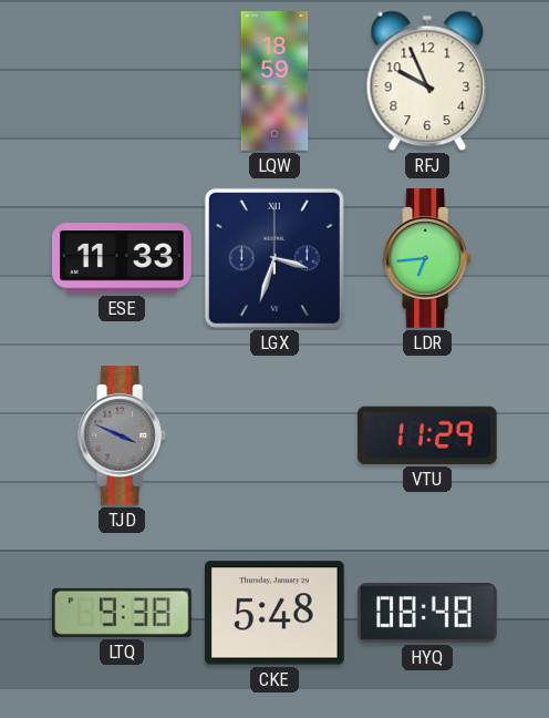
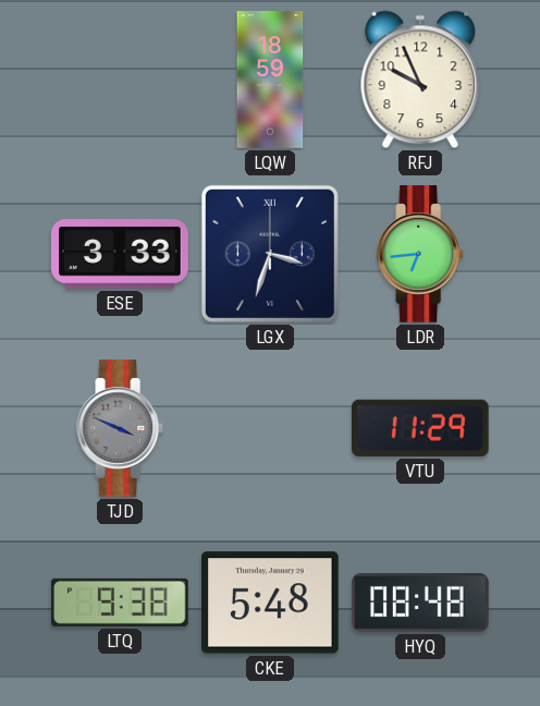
ESE: 11:33 -> 3:33 (120, 254)
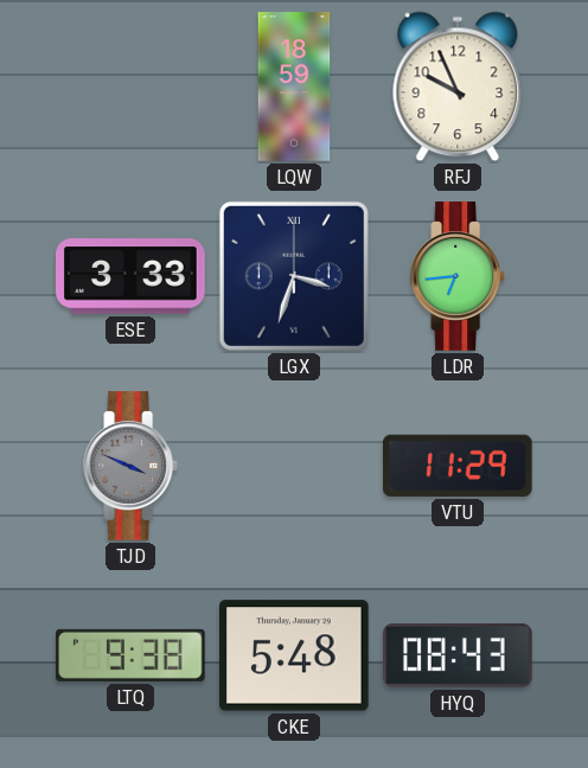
HYQ: 08:48 -> 08:43 (458, 657)
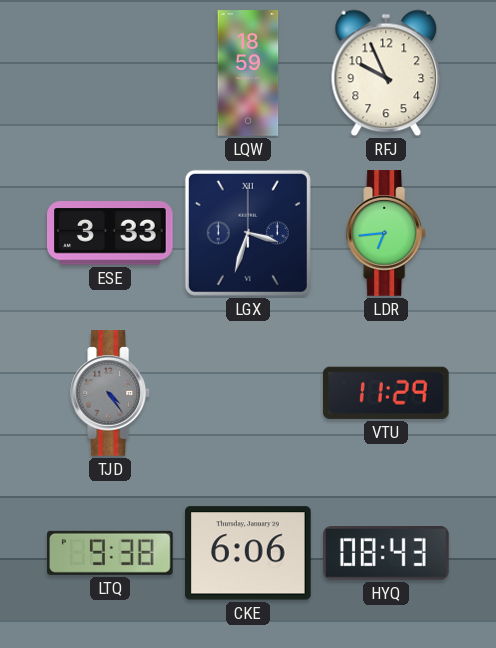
TJD: 3:49 -> 4:24 (111, 393)
CKE: 5:48 -> 6:06 (249, 553)
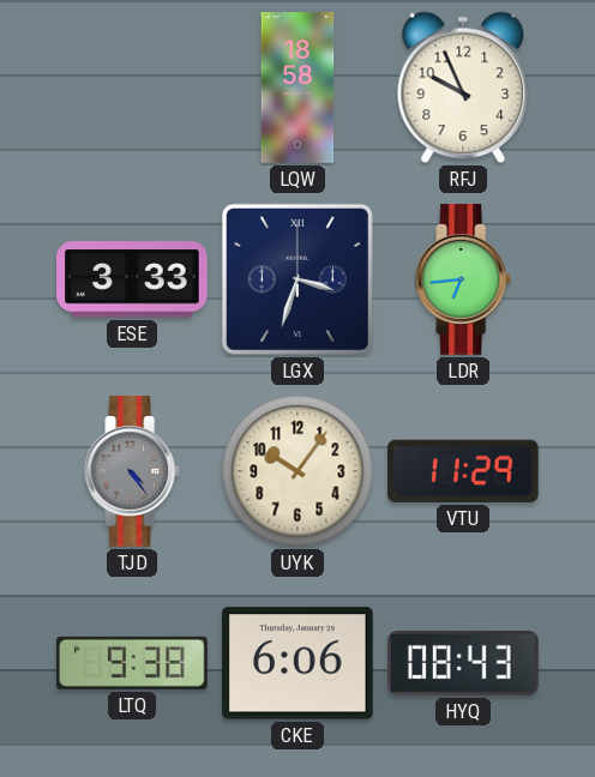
LQW: 18:59 -> 18:58 (297, 88)
UYK: none -> 10:06 (297, 471)
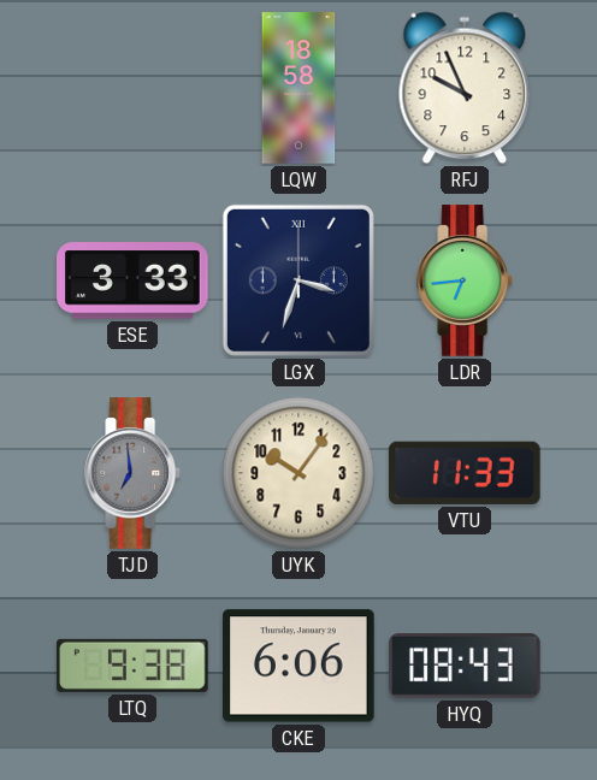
TJD: 4:24 -> 6:59 (134, 473)
VTU: 11:29 -> 11:33 (465, 473)
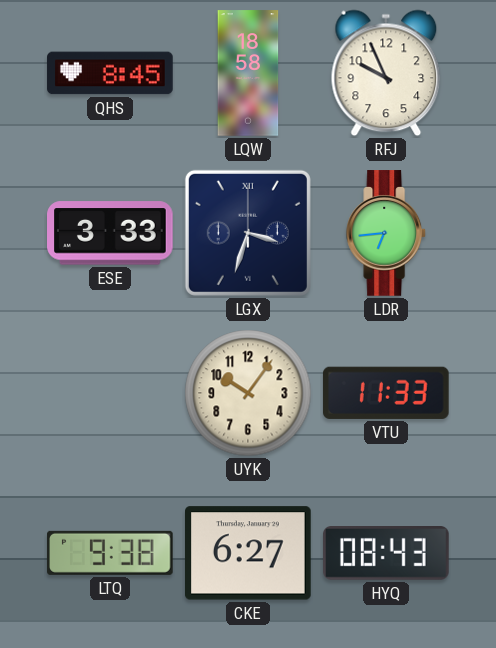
QHS: none -> 8:45 (110, 73)
TJD: 6:59 -> none (134, 473)
CKE: 6:06 -> 6:27 (249, 553)
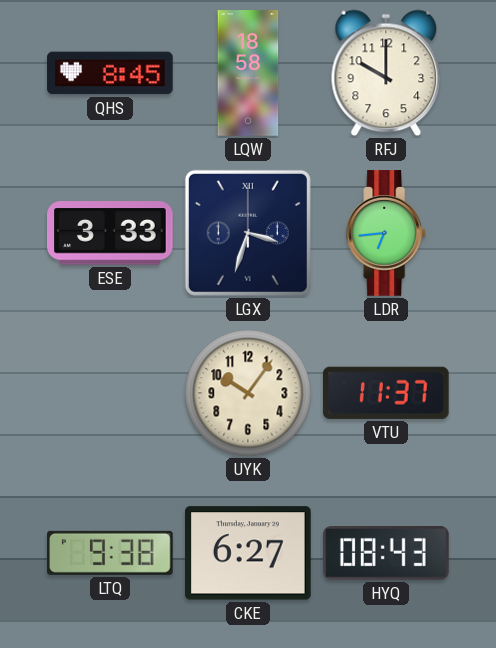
RFJ: 9:56 -> 10:00 (386, 73)
VTU: 11:33 -> 11:37 (386, 393)
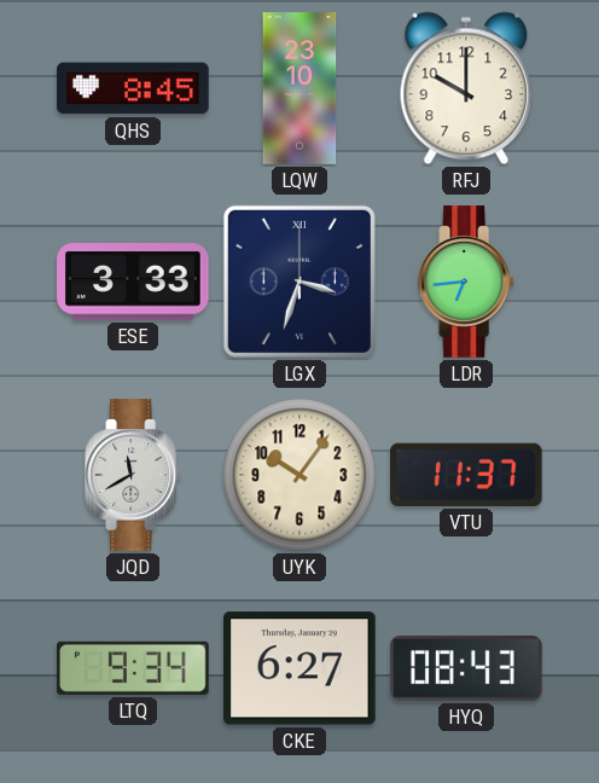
LQW: 18:58 -> 23:10 (299, 88)
JQD: none -> 11:40 (134, 475)
LTQ: 9:38 -> 9:34 (133, 668)
